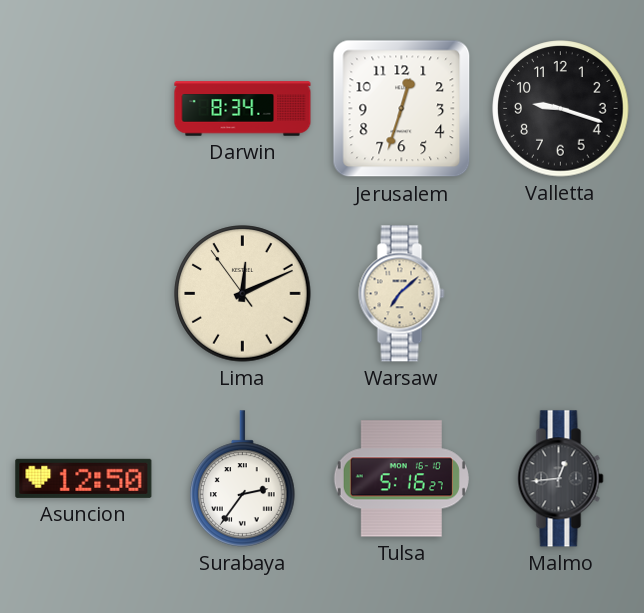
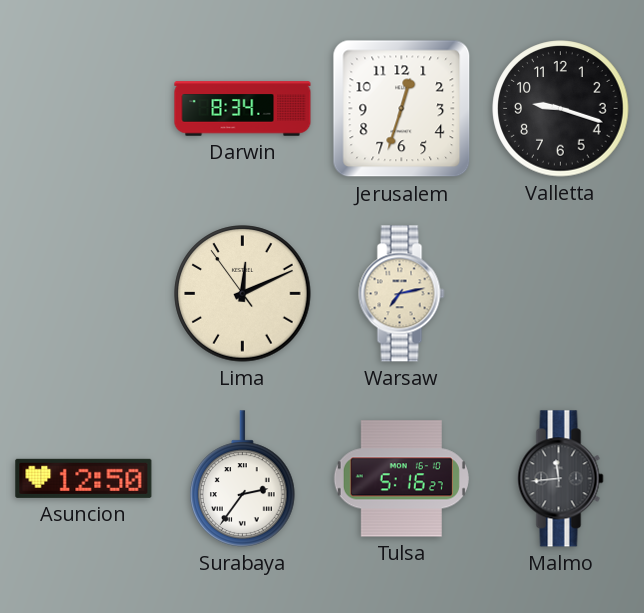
Warsaw: 7:08 -> 7:13 (402, 294)
Malmo: 12:44 -> 11:44 (561, 479)
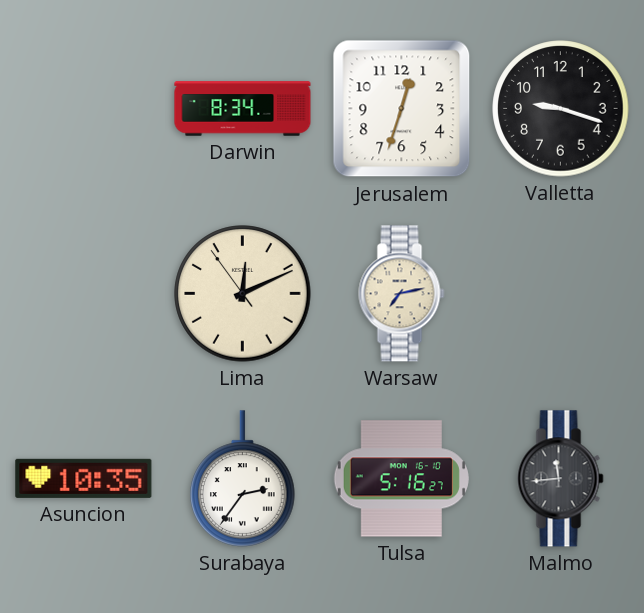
Asuncion: 12:50 -> 10:35 (84, 478)
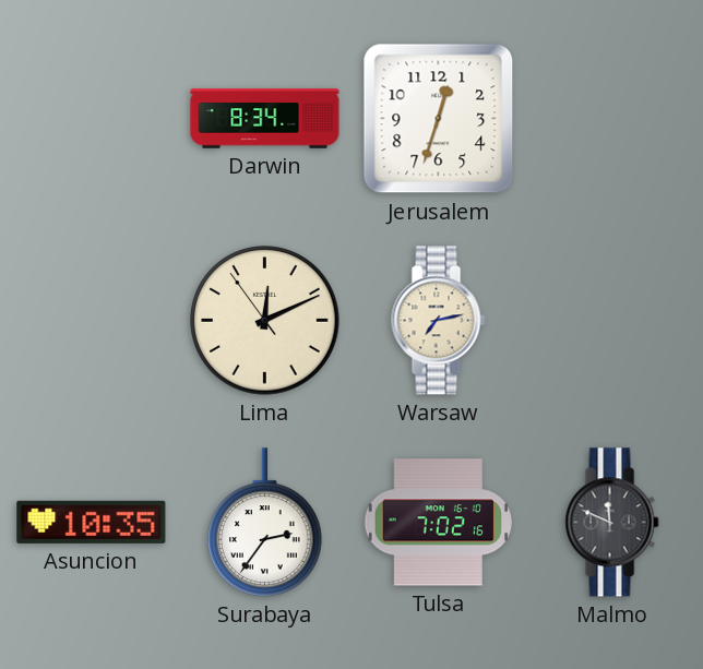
Valletta: 9:18 -> none (561, 109)
Tulsa: 5:16 -> 7:02 (438, 523)
Malmo: 11:44 -> 11:49 (612, 523)
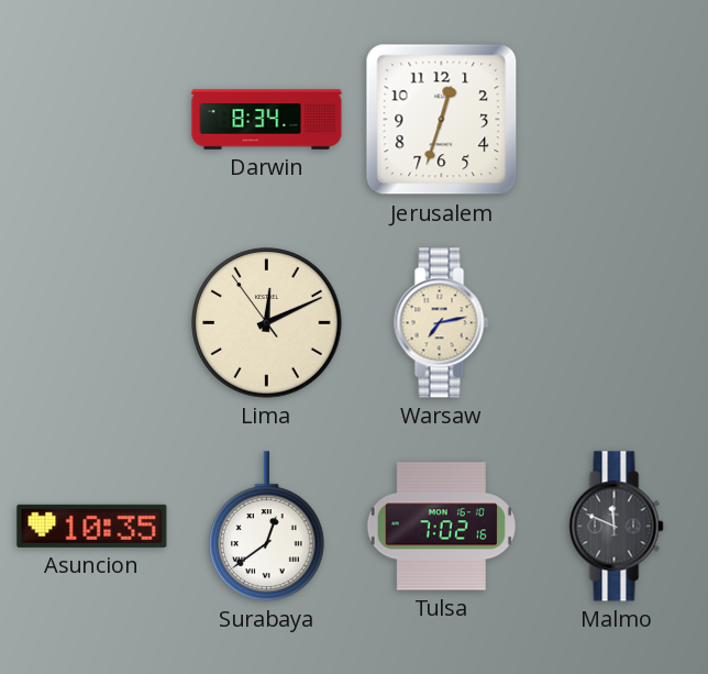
Surabaya: 2:36 -> 12:39 (267, 527)
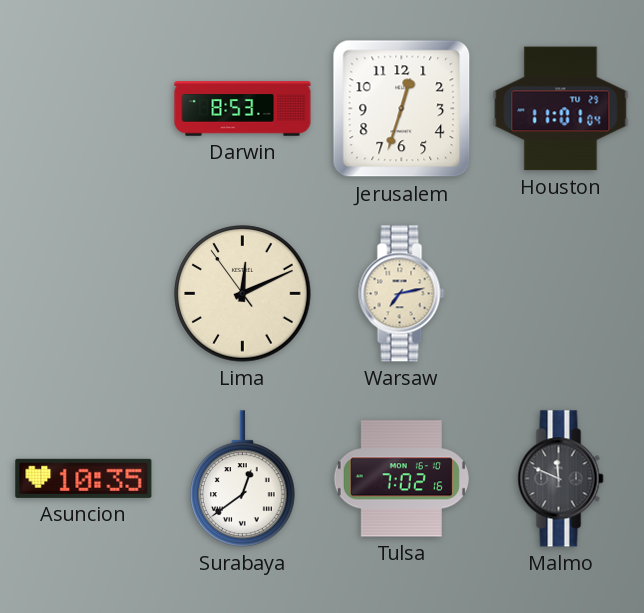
Darwin: 8:34 -> 8:53 (243, 109)
Houston: none -> 11:01 (561, 109)
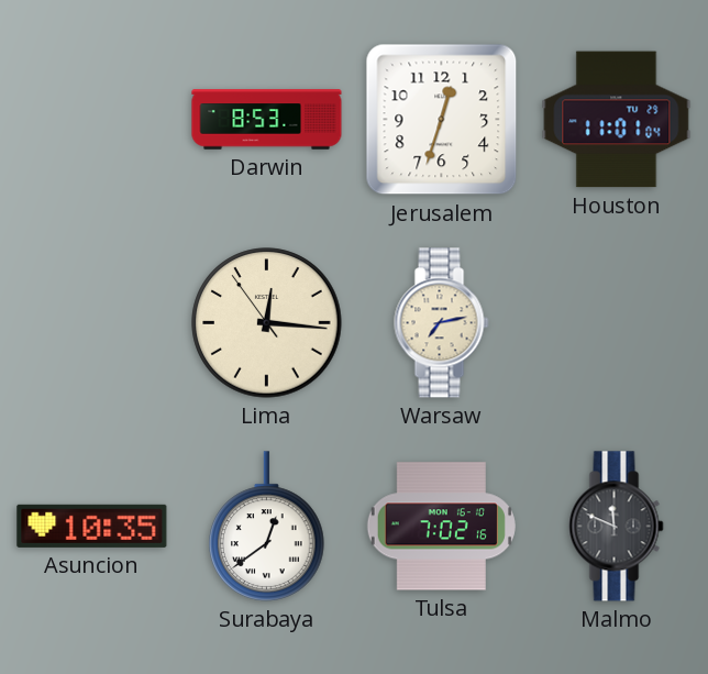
Lima: 12:10 -> 12:15 (267, 323)
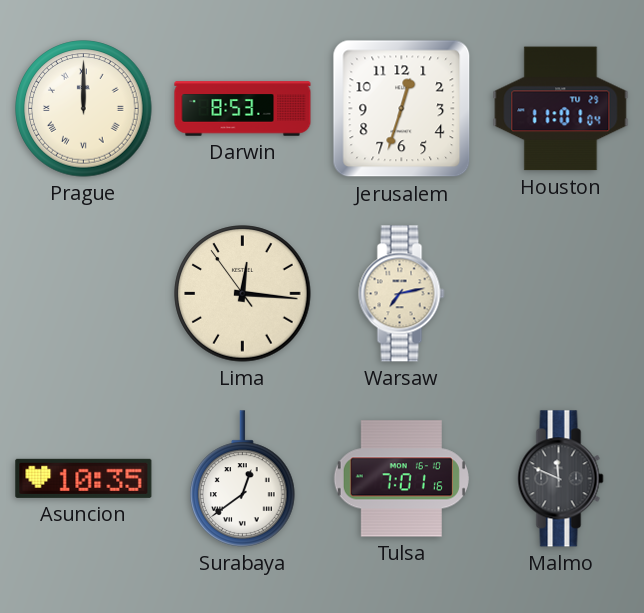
Prague: none -> 12:00 (84, 109)
Tulsa: 7:02 -> 7:01 (401, 479)
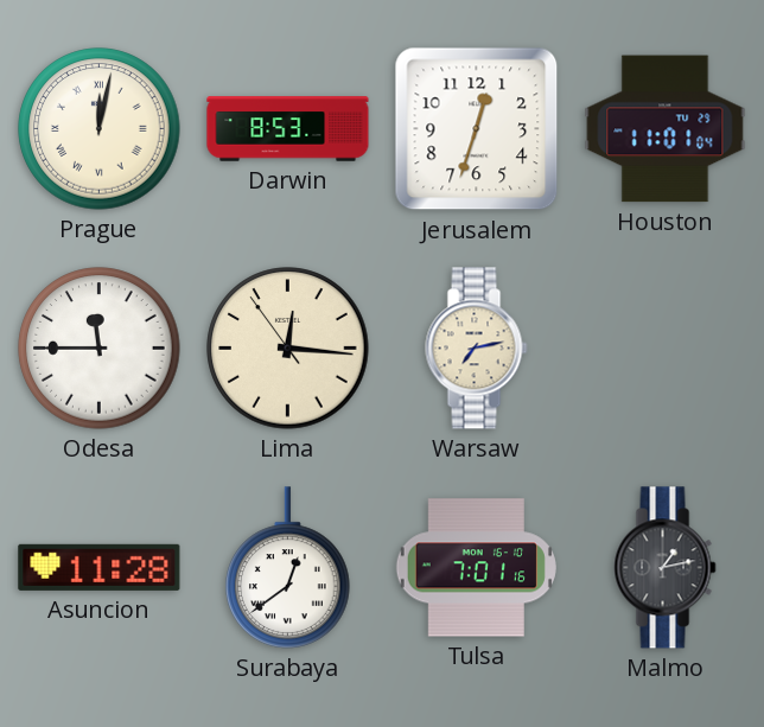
Prague: 12:00 -> 12:02 (100, 129)
Odesa: none -> 11:45 (100, 349)
Asuncion: 10:35 -> 11:28 (100, 567)
Malmo: 11:49 -> 1:13 (666, 568)
